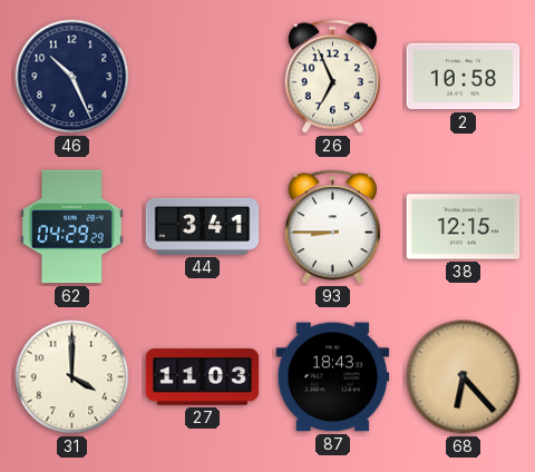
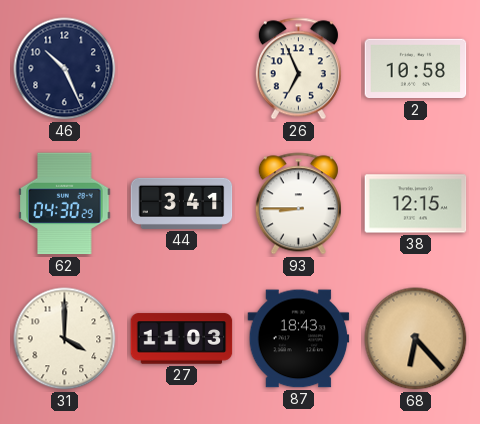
62: 04:29 -> 04:30 (65, 204)
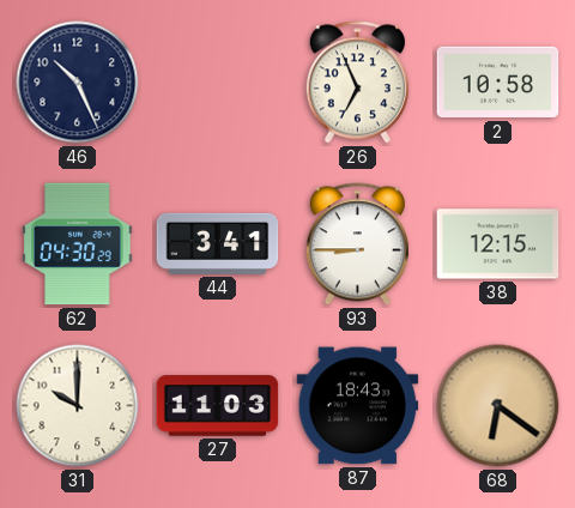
31: 4:00 -> 10:00 (78, 406)
68: 6:23 -> 6:21 (498, 406)
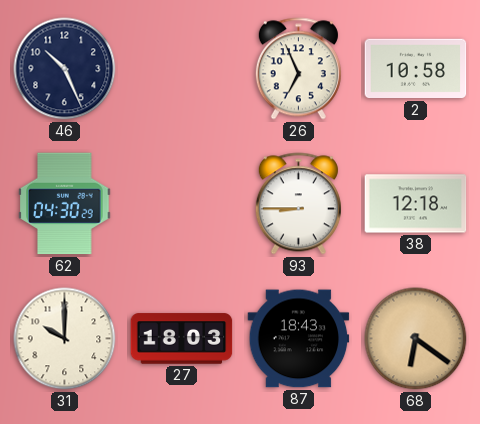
44: 3:41 -> none (218, 243)
38: 12:15 -> 12:18 (416, 204)
27: 11:03 -> 18:03 (182, 339)
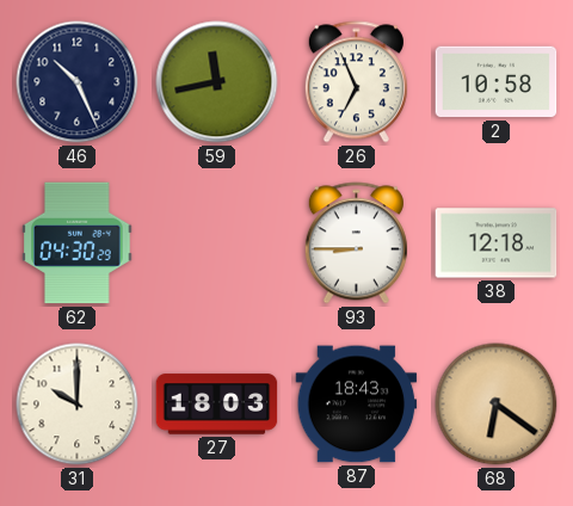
59: none -> 11:43 (217, 82)
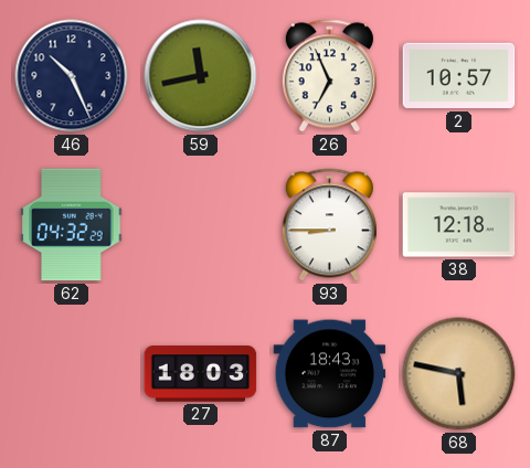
2: 10:58 -> 10:57 (459, 76)
62: 04:30 -> 04:32 (72, 225)
31: 10:00 -> none (78, 405)
68: 6:21 -> 5:47 (459, 374)
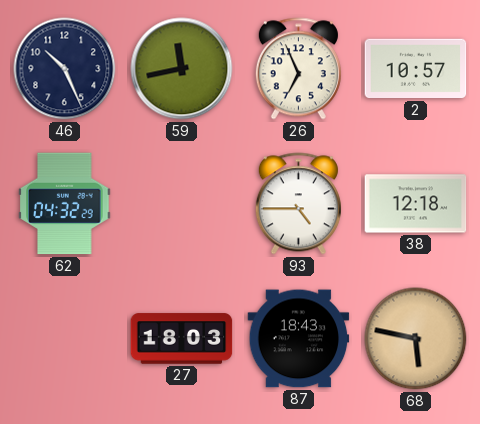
93: 8:45 -> 4:45 (298, 204)
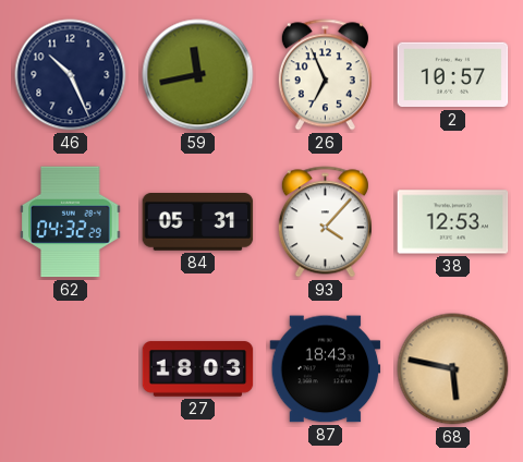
84: none -> 05:31 (198, 222)
93: 4:45 -> 4:07 (325, 222)
38: 12:18 -> 12:53 (453, 222)
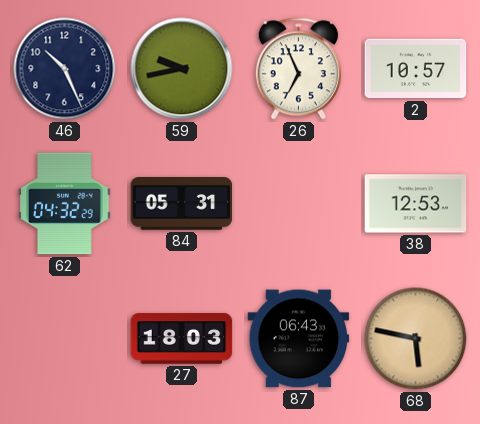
59: 11:43 -> 9:43 (182, 69)
93: 4:07 -> none (325, 222)
87: 18:43 -> 06:43 (299, 339)
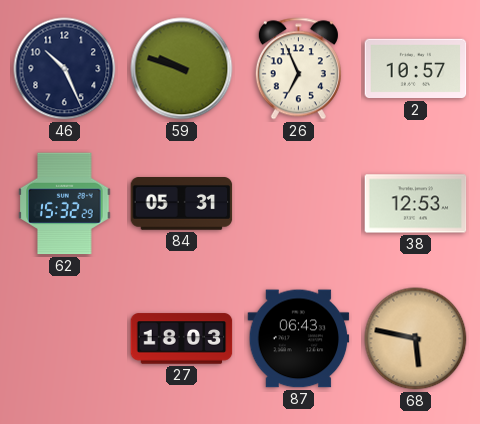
59: 9:43 -> 9:48 (182, 69)
62: 04:32 -> 15:32 (65, 204)
